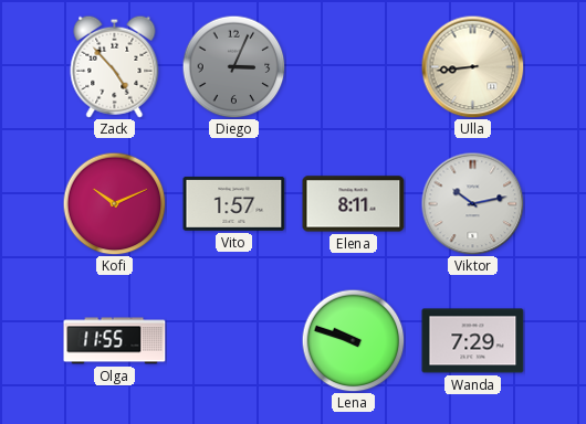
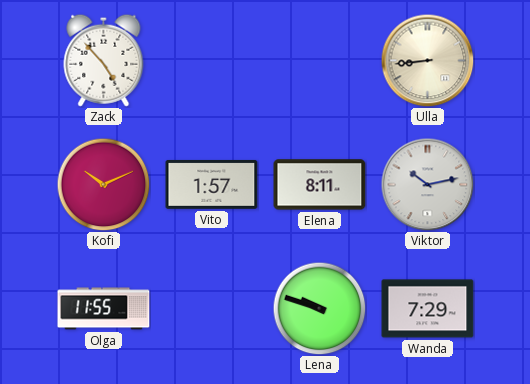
Diego: 3:04 -> none (233, 66)
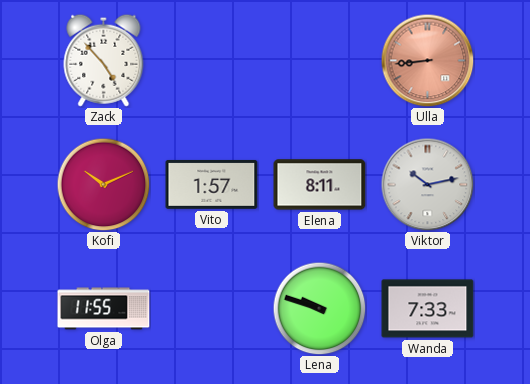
Ulla dial: cream -> salmon (427, 60)
Wanda: 7:29 -> 7:33 (428, 309)
